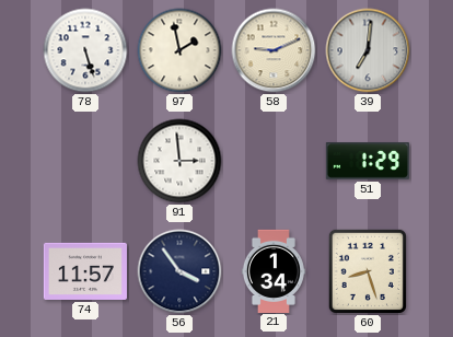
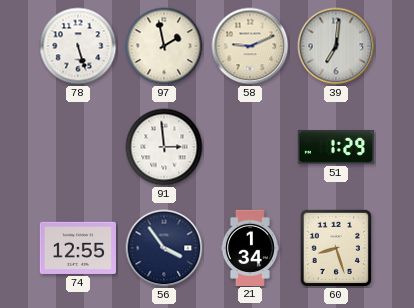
74: 11:57 -> 12:55 (78, 248)
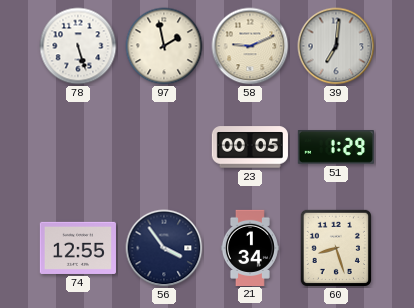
91: 2:59 -> none (164, 147)
23: none -> 00:05 (250, 147)
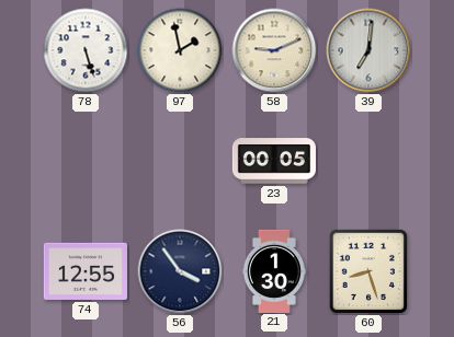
51: 1:29 -> none (335, 148)
21: 1:34 -> 1:30 (274, 270)
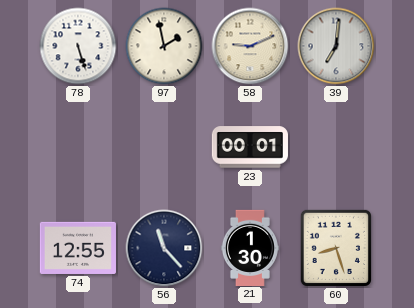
23: 00:05 -> 00:01 (250, 147)
56: 3:54 -> 11:23 (164, 248)
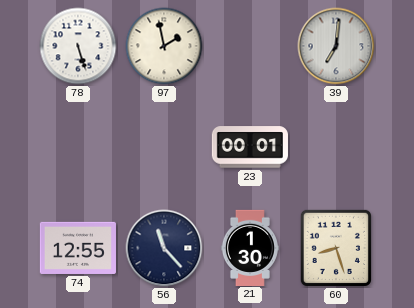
58: 9:11 -> none (250, 46)
